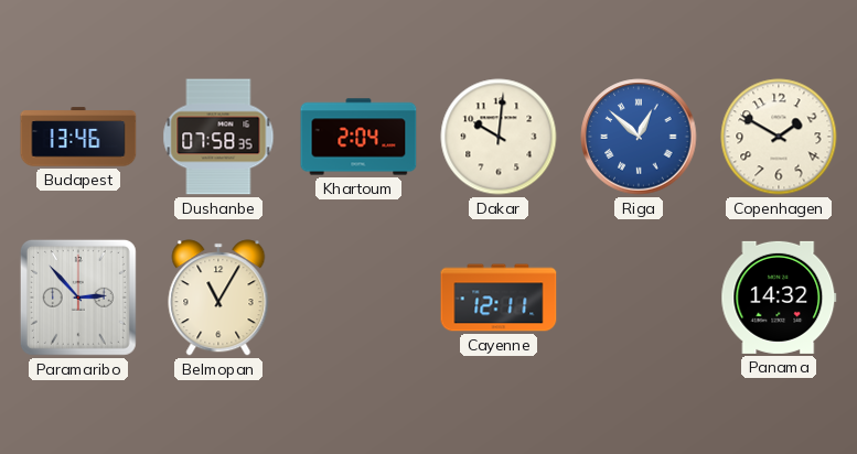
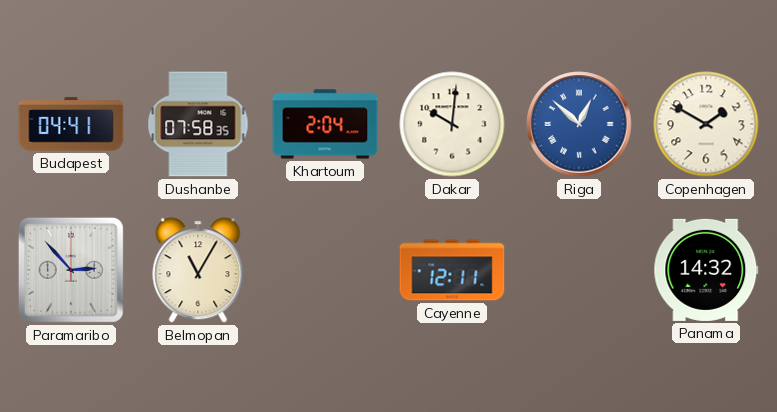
Budapest: 13:46 -> 04:41 (71, 124)
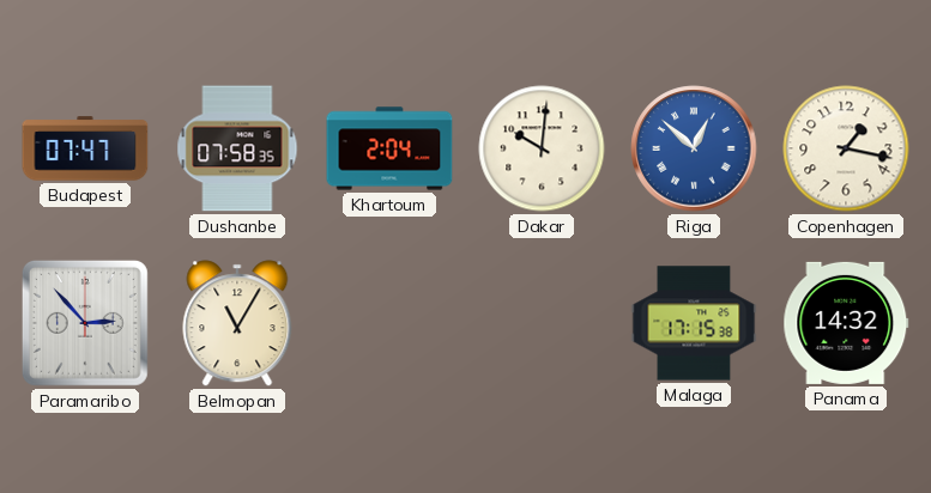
Budapest: 04:41 -> 07:47 (85, 148)
Copenhagen: 1:50 -> 1:17 (846, 148)
Cayenne: 12:11 -> none (452, 270)
Malaga: none -> 17:15 (694, 323)
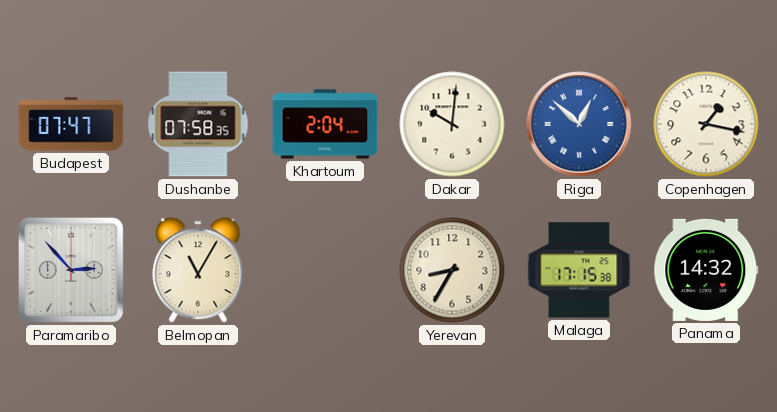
Yerevan: none -> 8:35 (452, 270)
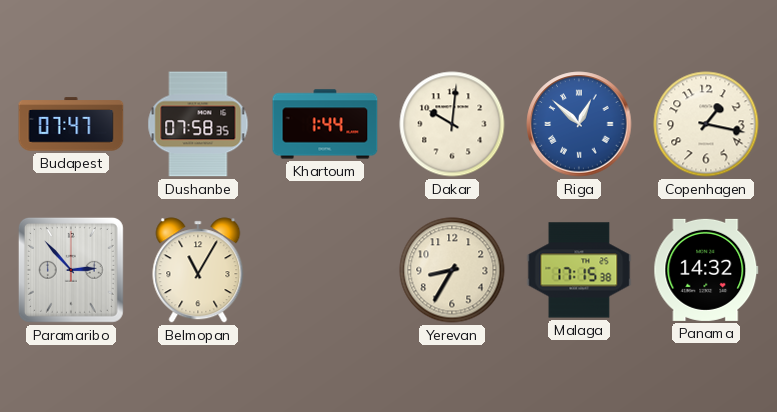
Khartoum: 2:04 -> 1:44 (325, 124)
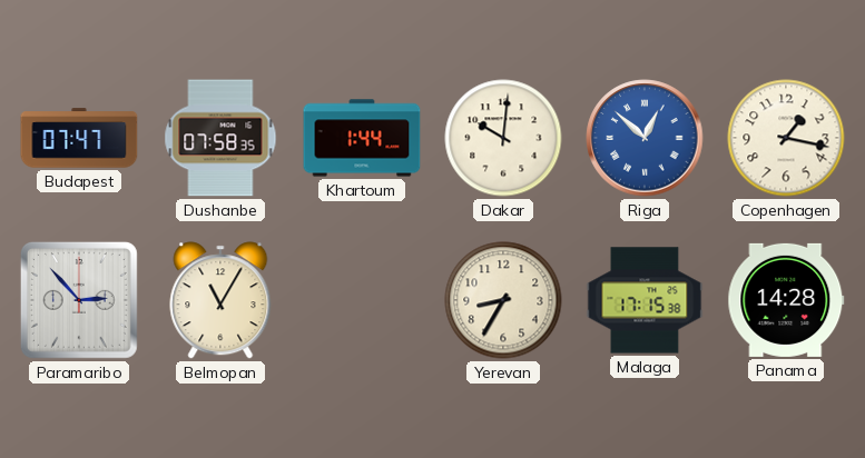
Panama: 14:32 -> 14:28 (786, 300)
